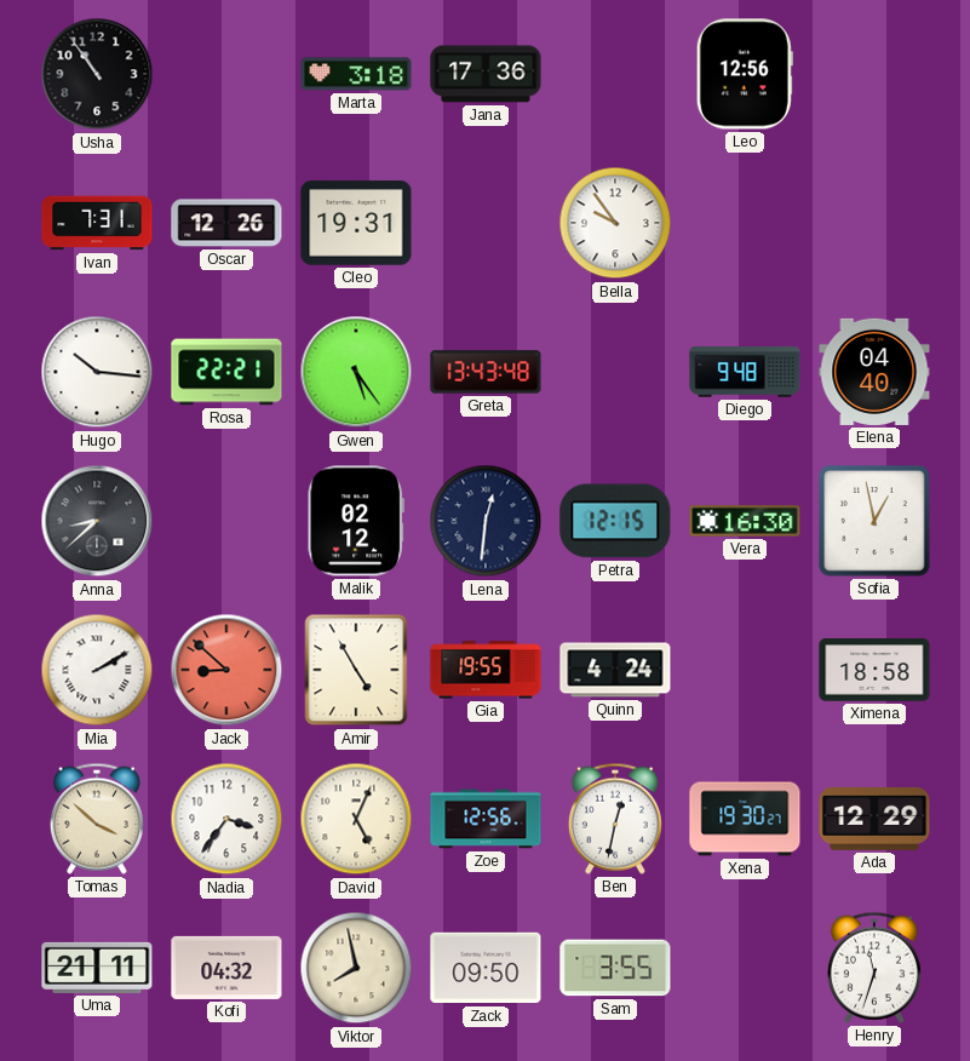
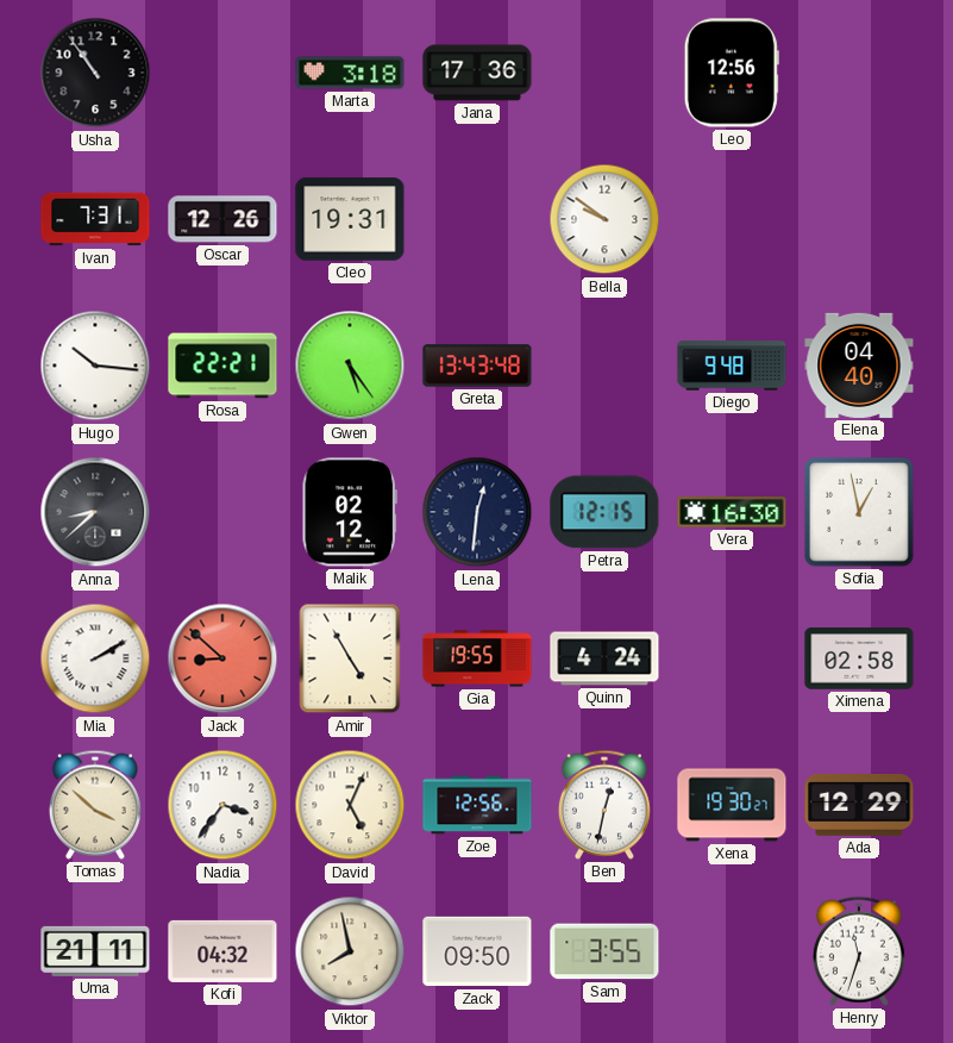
Bella: 9:54 -> 9:51 (604, 219)
Ximena: 18:58 -> 02:58 (859, 658)
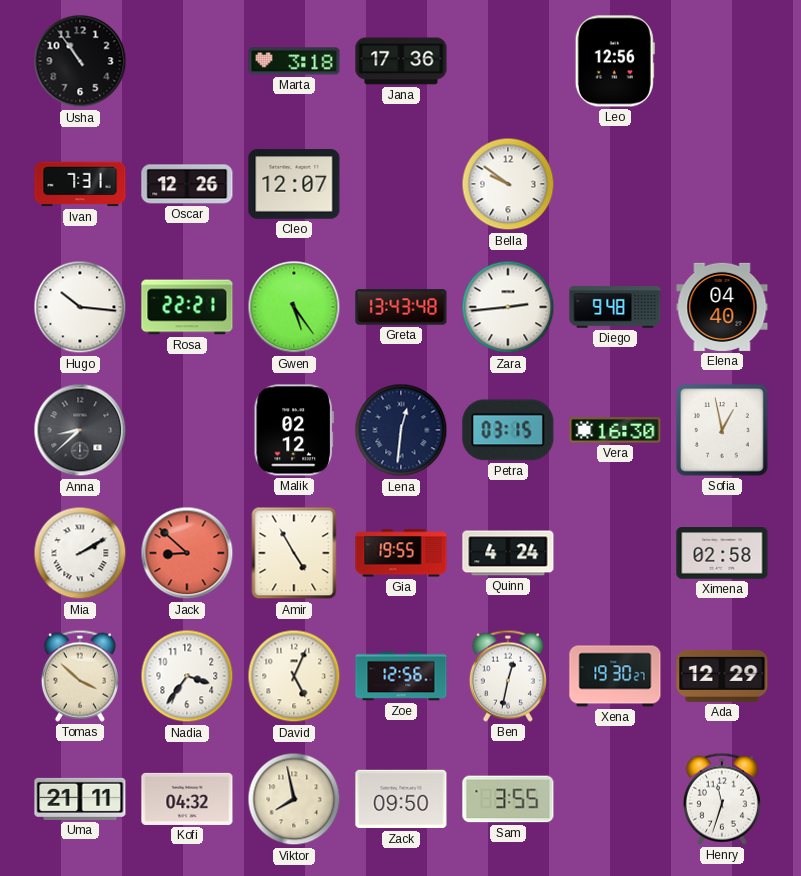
Cleo: 19:31 -> 12:07 (294, 184)
Zara: none -> 2:44 (508, 307)
Petra: 12:15 -> 03:15 (508, 430)
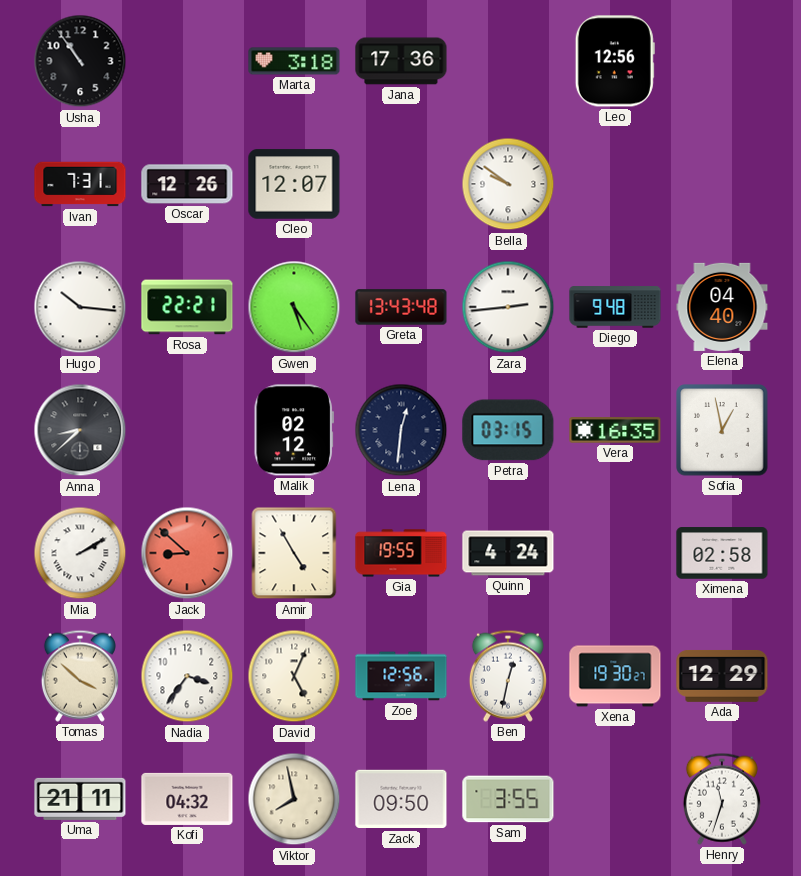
Vera: 16:30 -> 16:35 (615, 430)
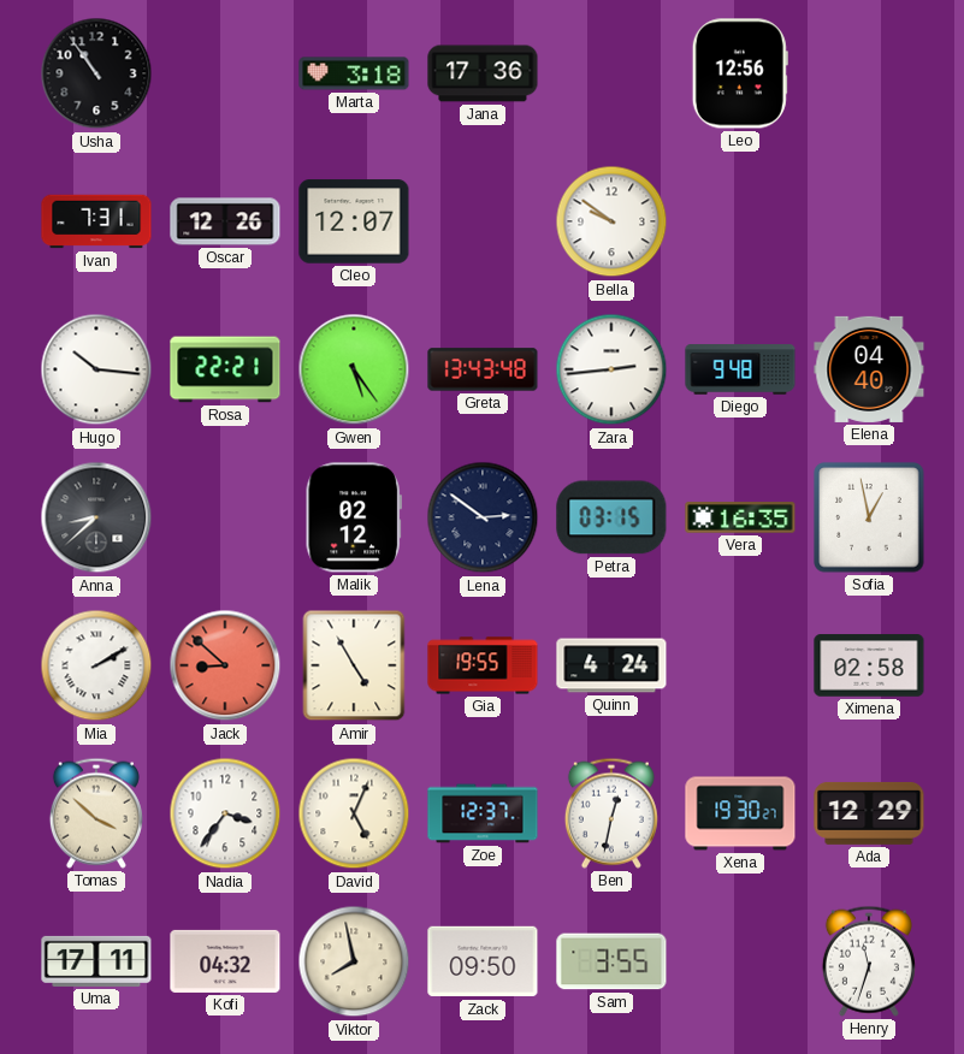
Lena: 12:31 -> 2:51 (483, 517)
Zoe: 12:56 -> 12:37 (483, 813)
Uma: 21:11 -> 17:11 (96, 961)
